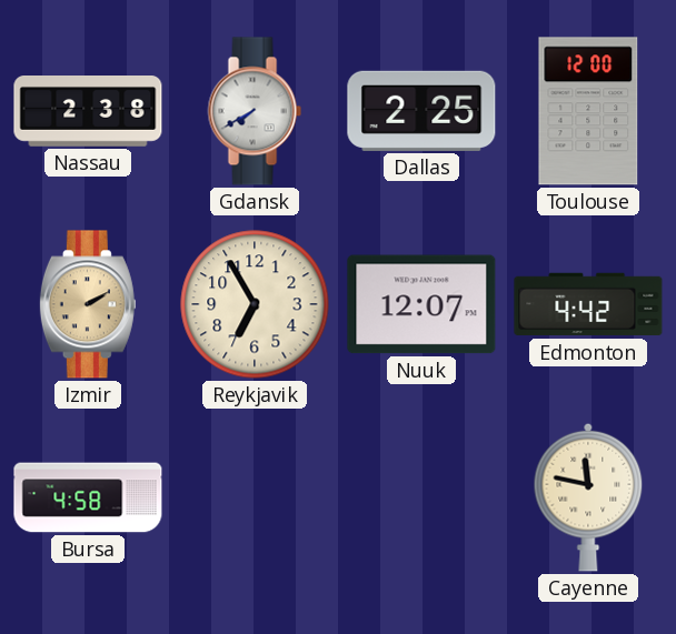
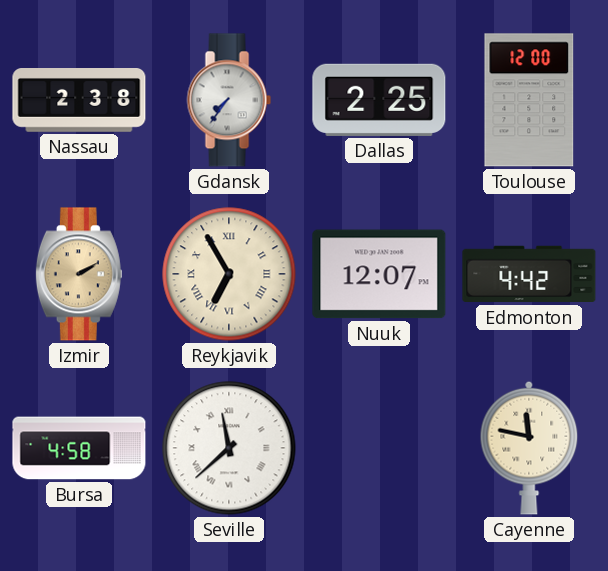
Gdansk: 7:40 -> 7:36 (229, 100)
Reykjavik numerals: Arabic -> Roman (229, 274)
Seville: none -> 11:38 (229, 448)
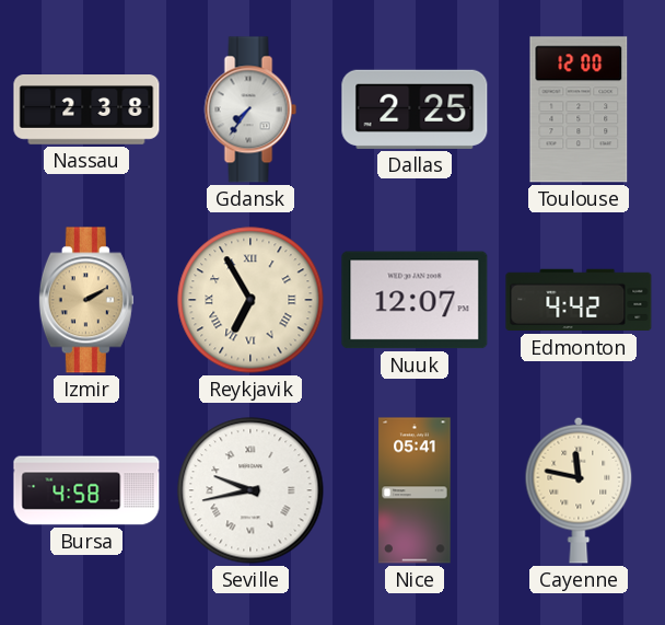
Seville: 11:38 -> 9:43 (250, 490)
Nice: none -> 05:41 (415, 490)
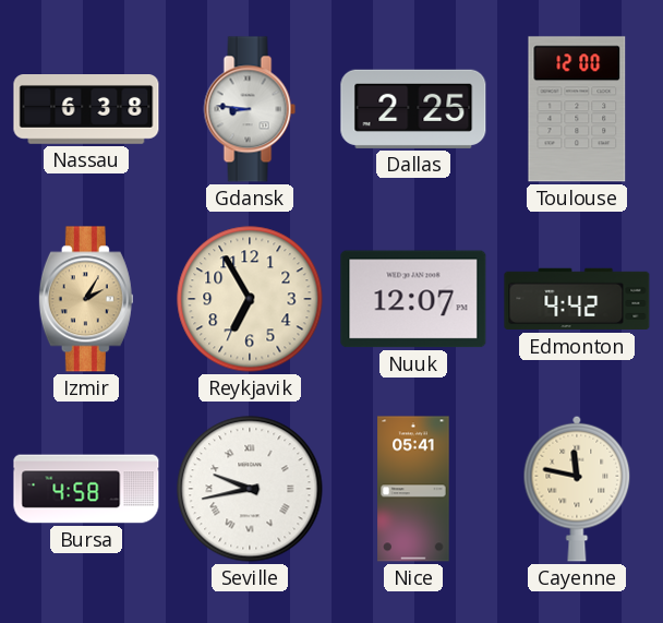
Nassau: 2:38 -> 6:38 (86, 110)
Gdansk: 7:36 -> 8:46 (250, 109)
Izmir: 2:10 -> 2:05 (86, 299)
Reykjavik numerals: Roman -> Arabic (250, 299)
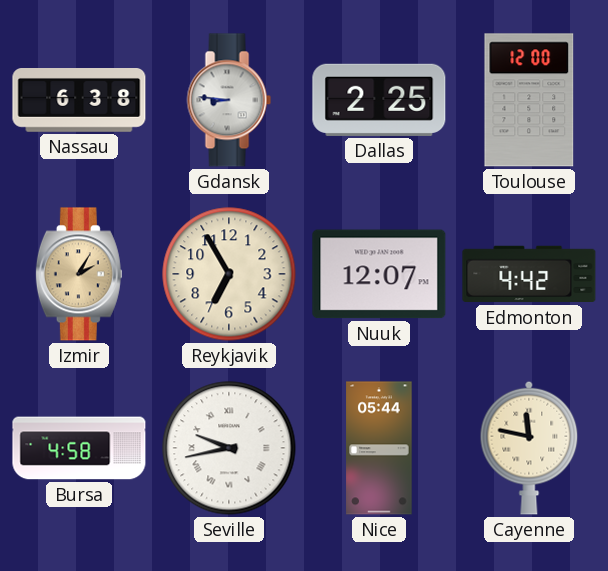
Nice: 05:41 -> 05:44 (379, 448)
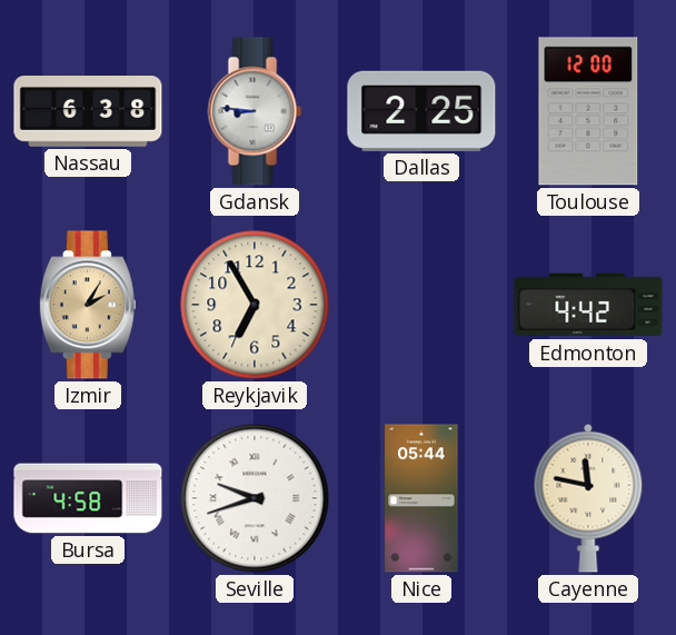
Nuuk: 12:07 -> none (379, 274)
Seville: 9:43 -> 9:42 (255, 498)
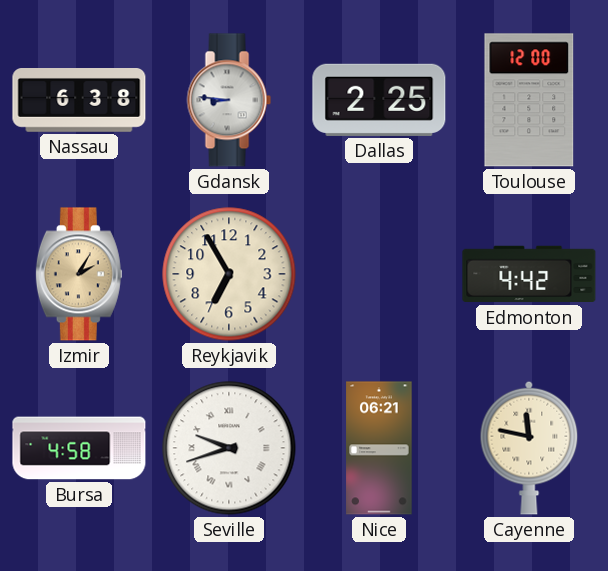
Nice: 05:44 -> 06:21 (379, 448)
